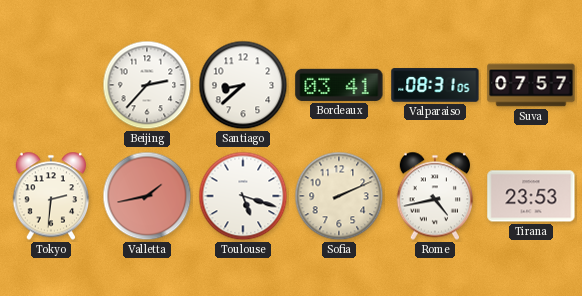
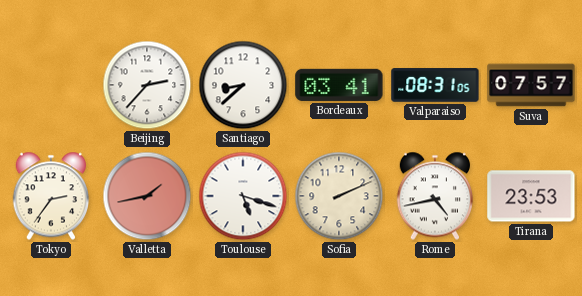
Tokyo: 2:31 -> 2:36 (51, 196)
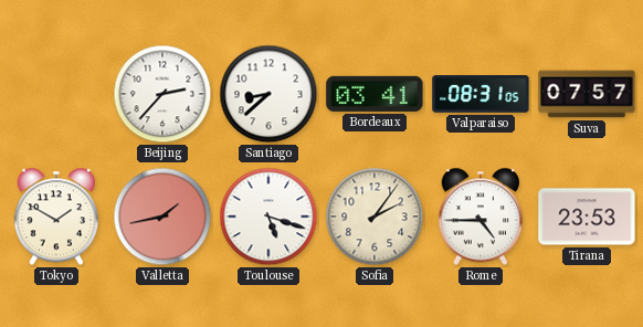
Tokyo: 2:36 -> 1:50 (56, 217)
Sofia: 2:11 -> 2:06 (375, 217)
Rome: 4:43 -> 4:45 (481, 217)
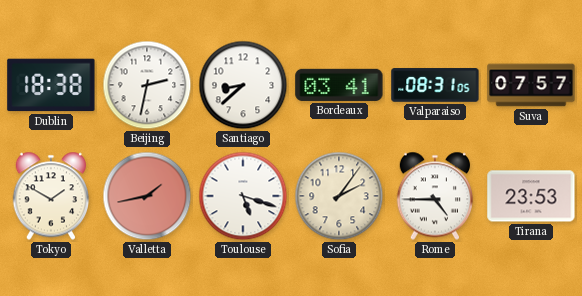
Dublin: none -> 18:38 (51, 85)
Beijing: 2:37 -> 2:32 (147, 85)
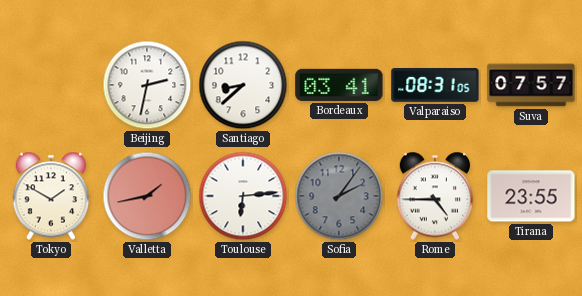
Dublin: 18:38 -> none (51, 85)
Toulouse: 5:18 -> 6:14 (243, 196)
Sofia dial: cream -> grey (339, 196)
Tirana: 23:53 -> 23:55 (531, 196)
